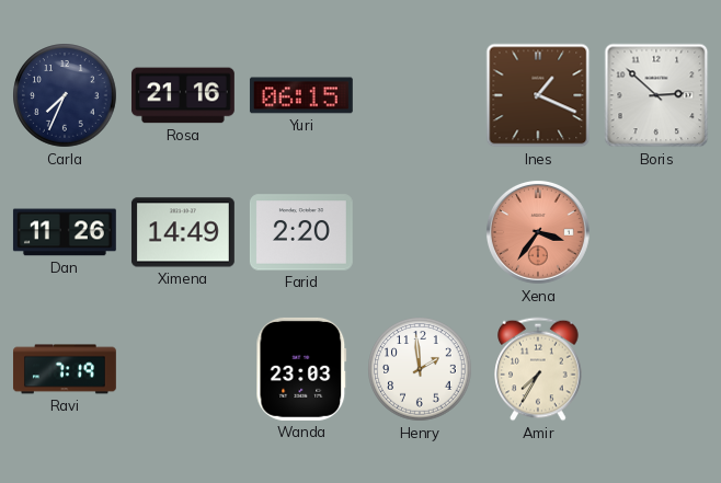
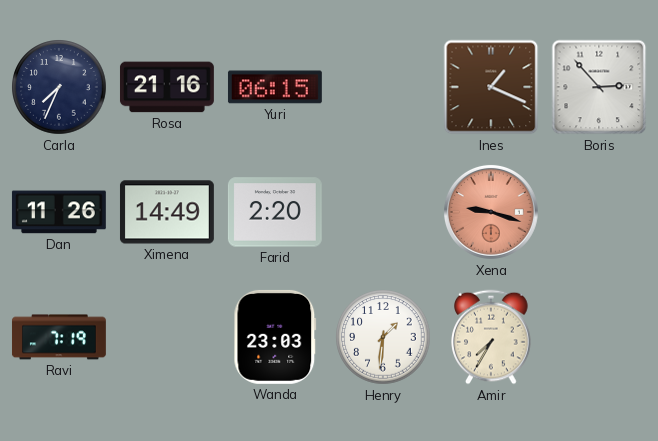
Boris: 2:52 -> 2:53 (599, 87)
Xena: 3:36 -> 9:18 (492, 213)
Henry: 1:59 -> 1:31 (383, 337)
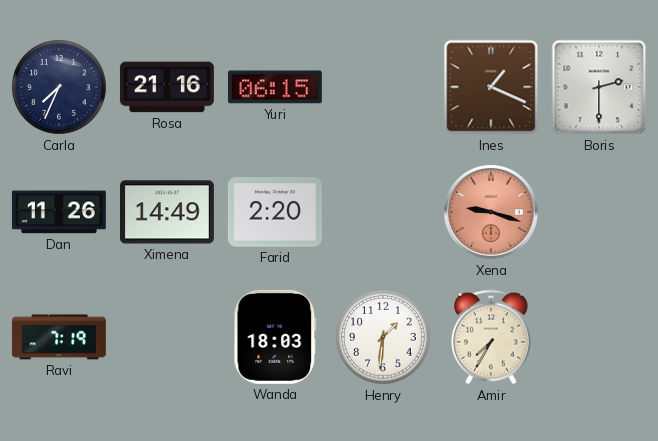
Boris: 2:53 -> 2:30 (599, 87)
Wanda: 23:03 -> 18:03 (275, 337)
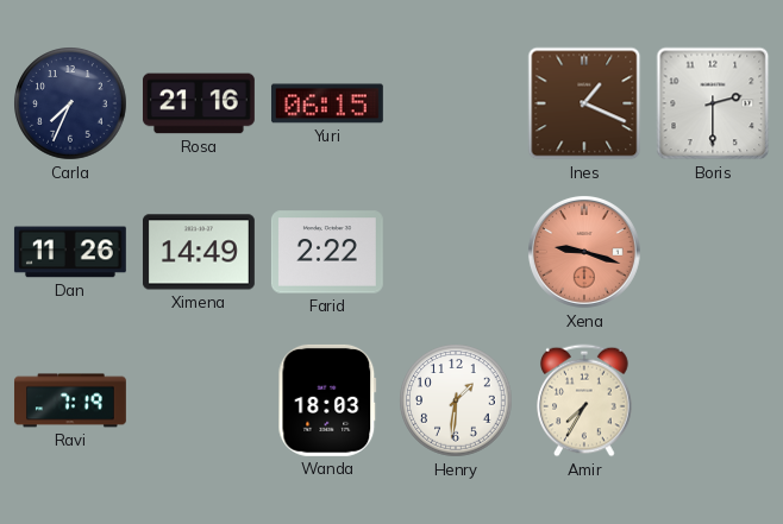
Farid: 2:20 -> 2:22 (327, 252)
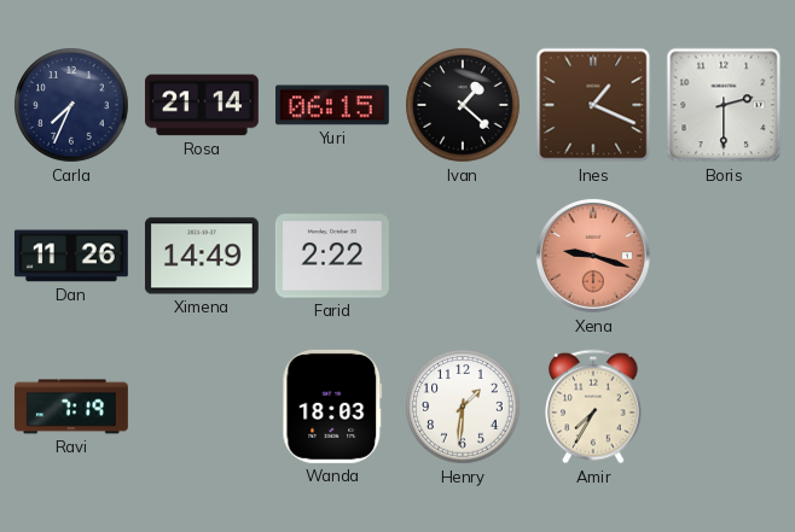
Rosa: 21:16 -> 21:14 (202, 105)
Ivan: none -> 1:22 (463, 105)
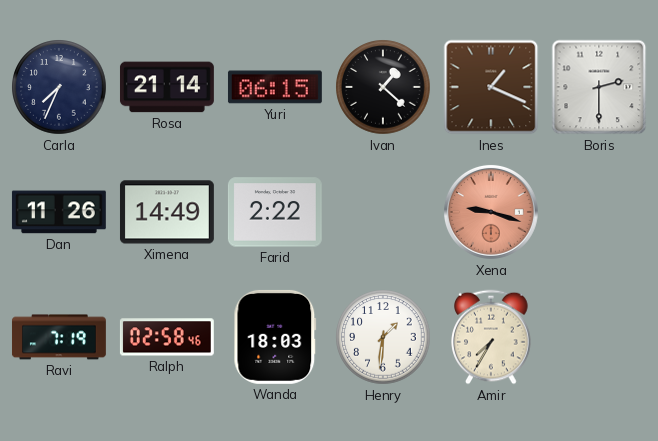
Ralph: none -> 02:58 (167, 337)
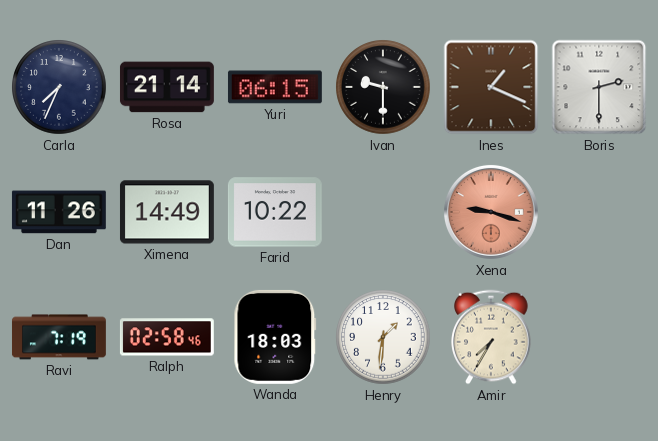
Ivan: 1:22 -> 9:30 (383, 87)
Farid: 2:22 -> 10:22 (275, 212)
